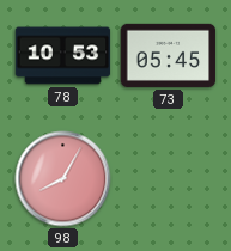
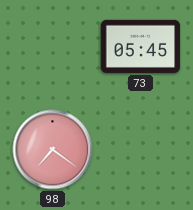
78: 10:53 -> none (63, 56)
98: 8:05 -> 7:21 (53, 150)
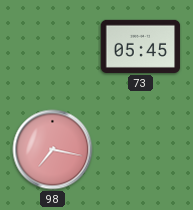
98: 7:21 -> 7:17 (53, 150)
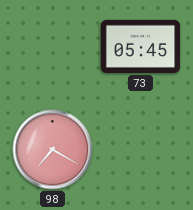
98: 7:17 -> 7:20 (53, 150)
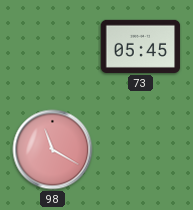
98: 7:20 -> 11:20 (53, 150)
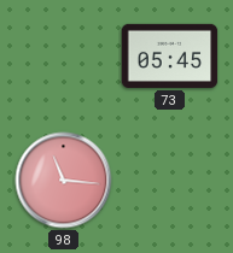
98: 11:20 -> 11:16 (64, 181)
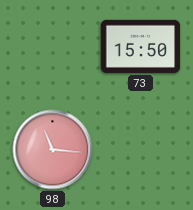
73: 05:45 -> 15:50 (141, 46)
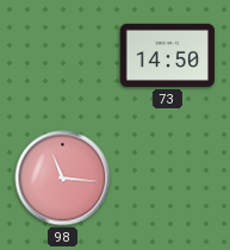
73: 15:50 -> 14:50 (168, 55)
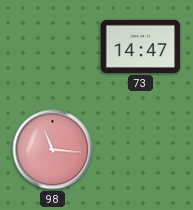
73: 14:50 -> 14:47 (141, 46)
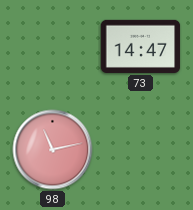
98: 11:16 -> 11:13 (53, 150)
